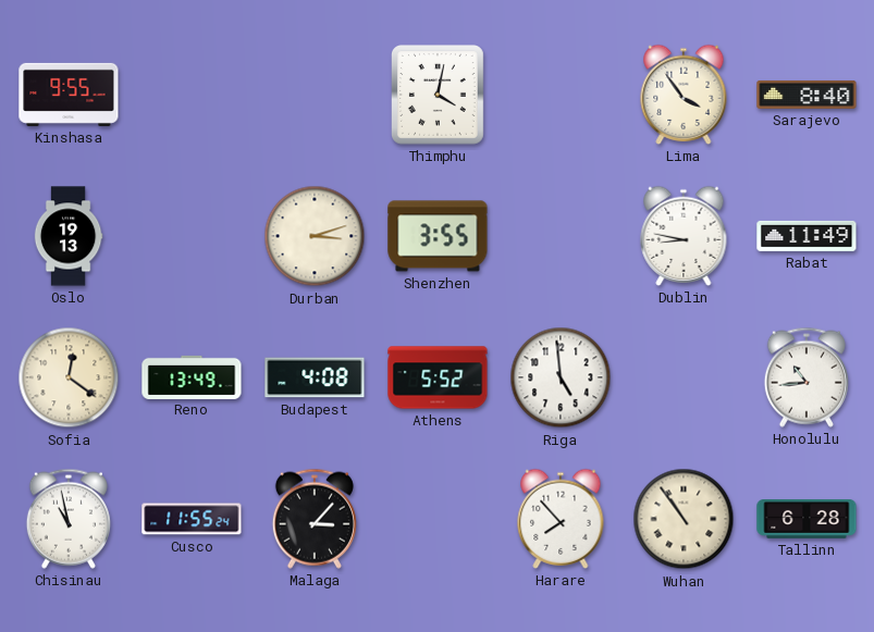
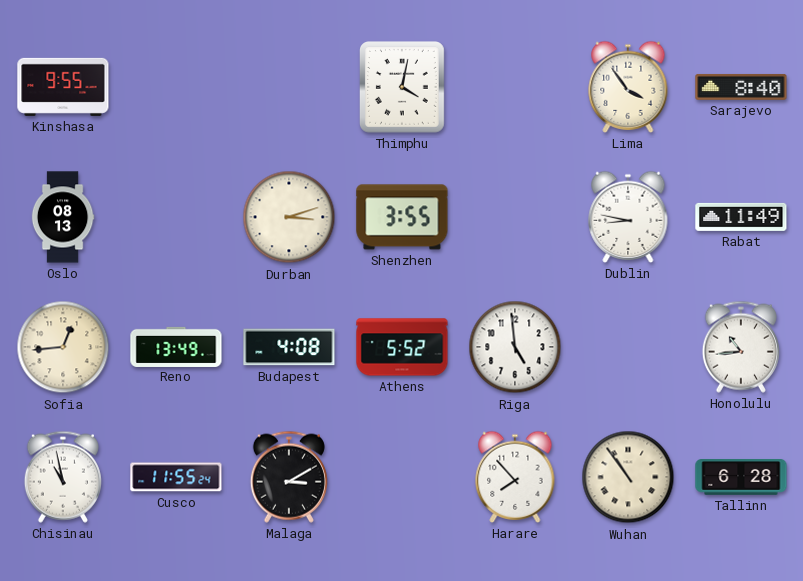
Oslo: 19:13 -> 08:13 (63, 217)
Sofia: 12:21 -> 12:44 (63, 347)
Malaga: 3:07 -> 3:10 (289, 477)
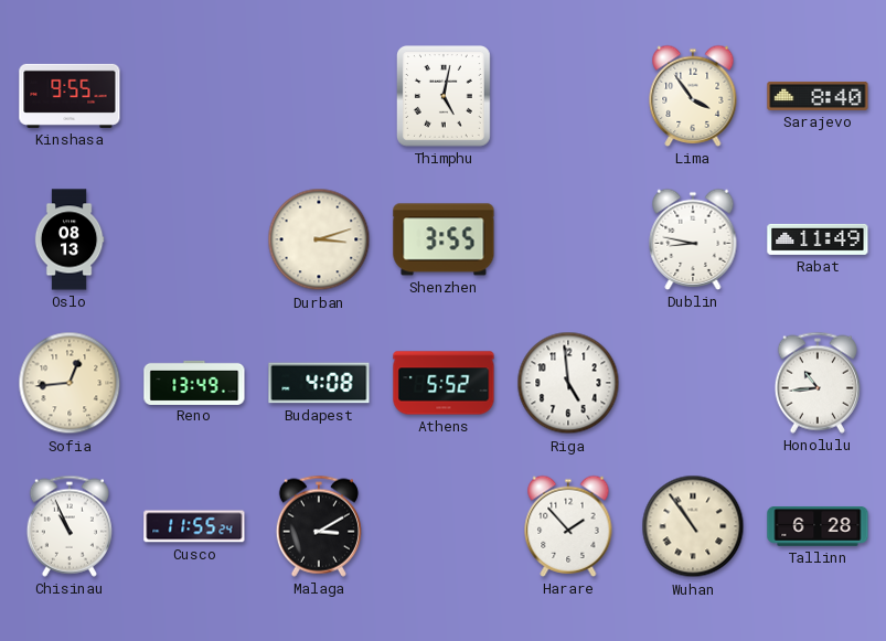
Thimphu: 4:02 -> 5:02 (445, 97)
Chisinau: 10:58 -> 10:56 (70, 526)
Harare: 7:53 -> 1:53 (568, 526)
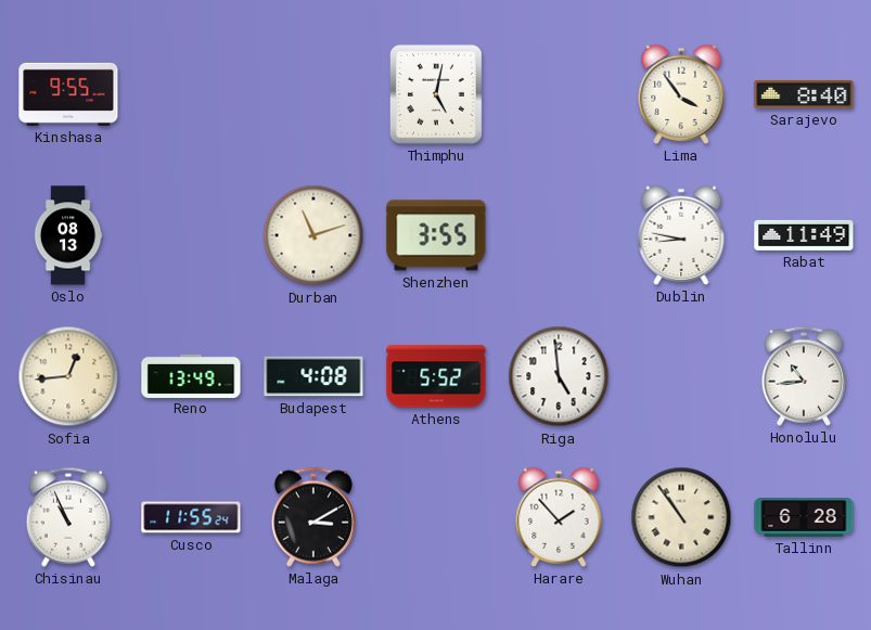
Durban: 3:12 -> 11:12 (313, 235)
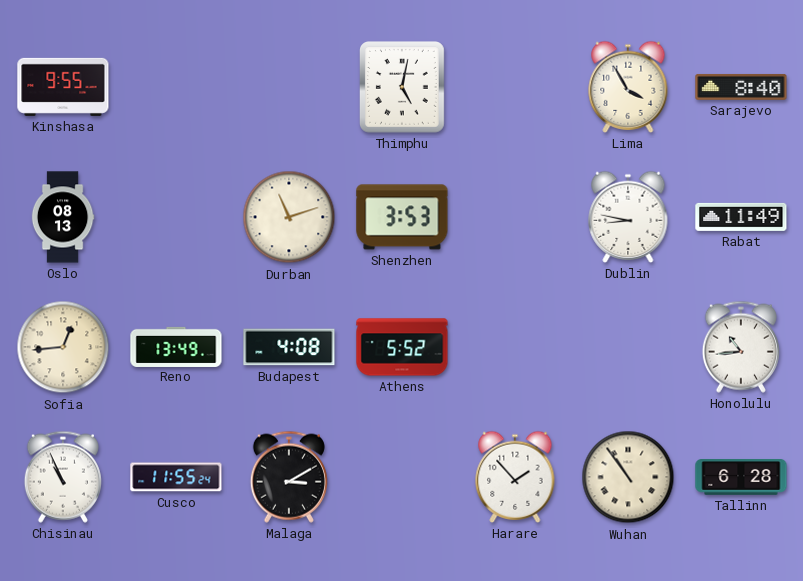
Lima: 3:54 -> 3:55 (628, 87)
Shenzhen: 3:55 -> 3:53 (402, 217)
Riga: 4:59 -> none (559, 376)
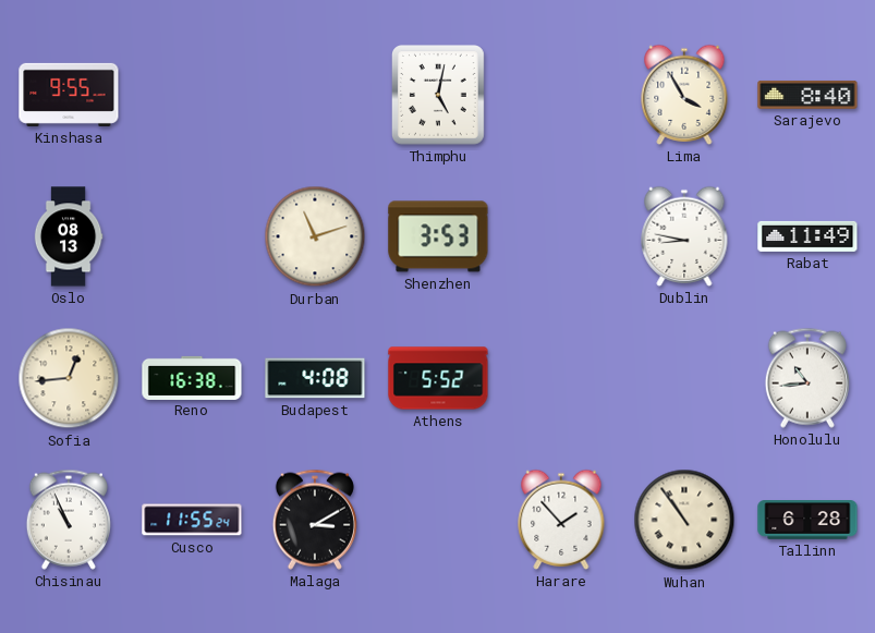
Reno: 13:49 -> 16:38 (192, 377)
